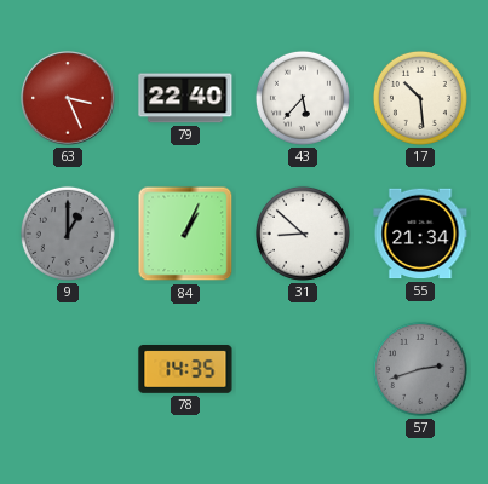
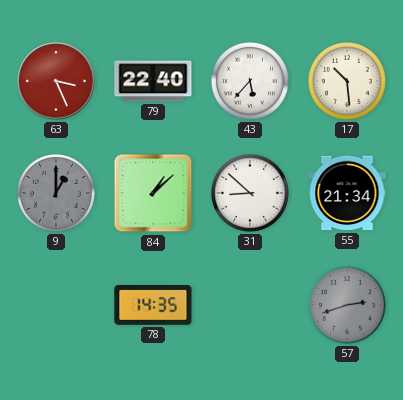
84: 1:04 -> 1:08 (153, 193)
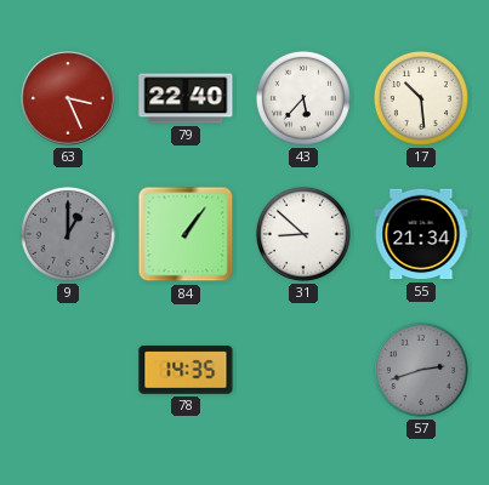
84: 1:08 -> 1:06 (186, 234)
